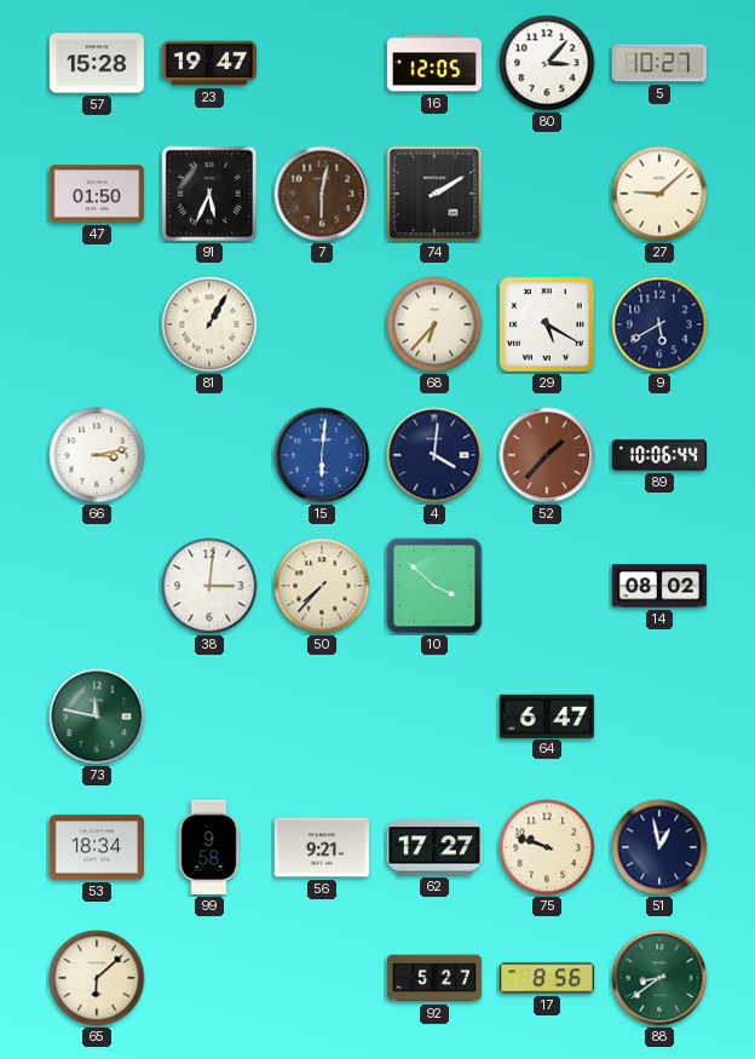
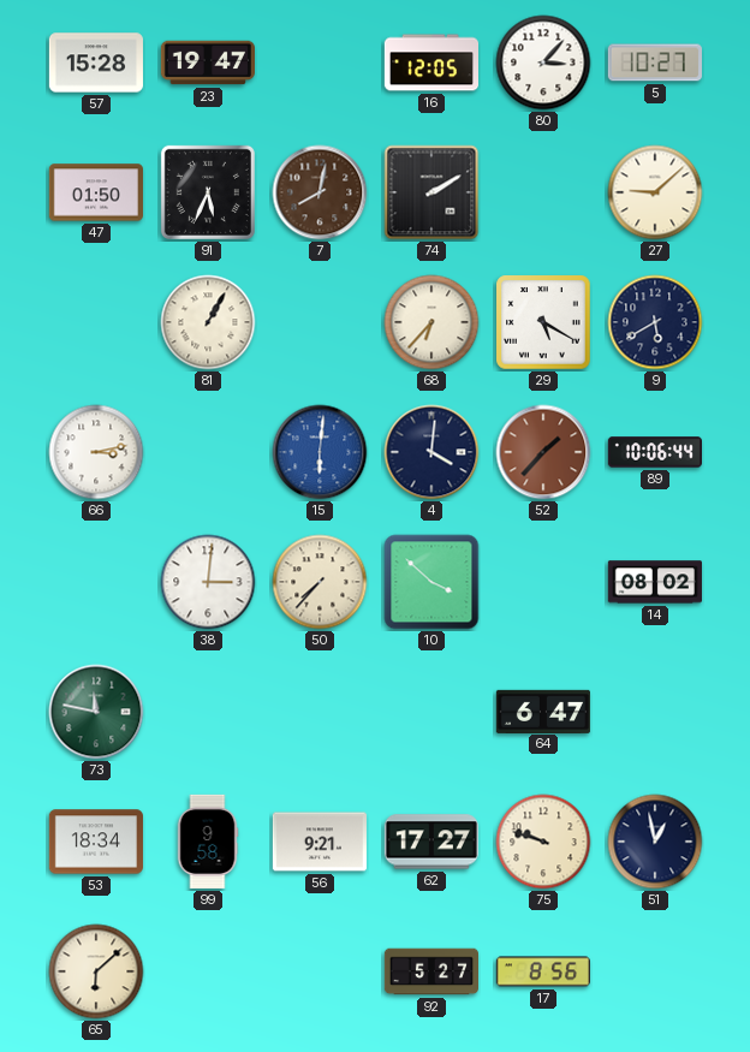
7: 6:02 -> 8:02 (320, 192)
88: 8:39 -> none (659, 978)
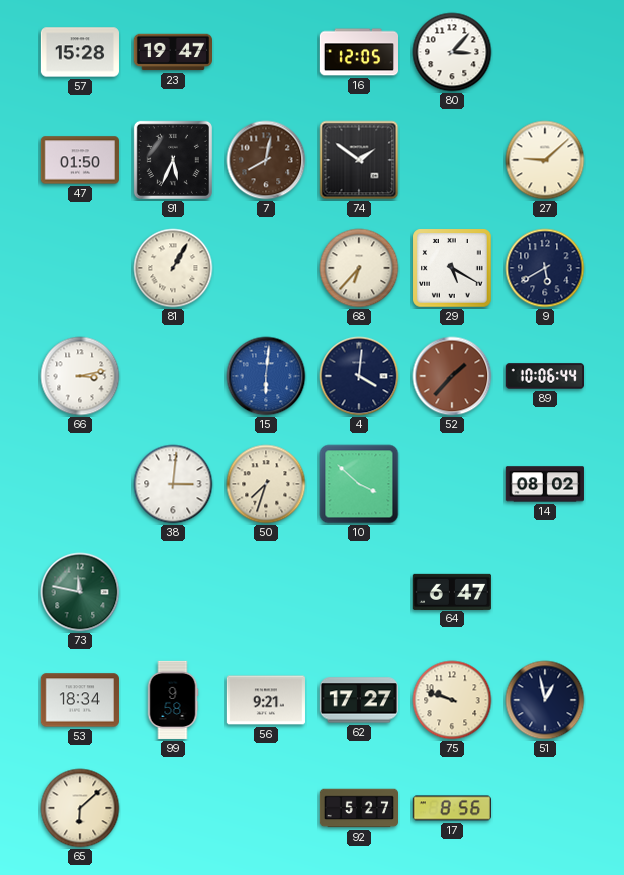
5: 10:27 -> none (655, 63)
74: 2:10 -> 1:51 (359, 160)
50: 7:37 -> 7:33 (266, 484)
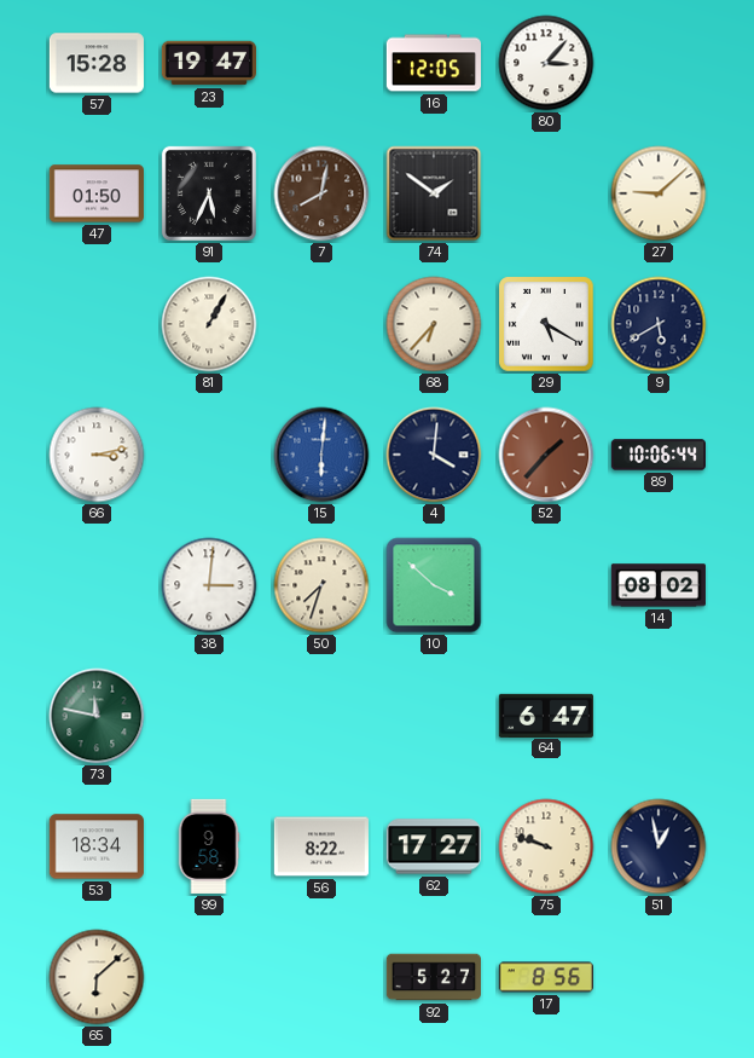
56: 9:21 -> 8:22 (321, 846)
